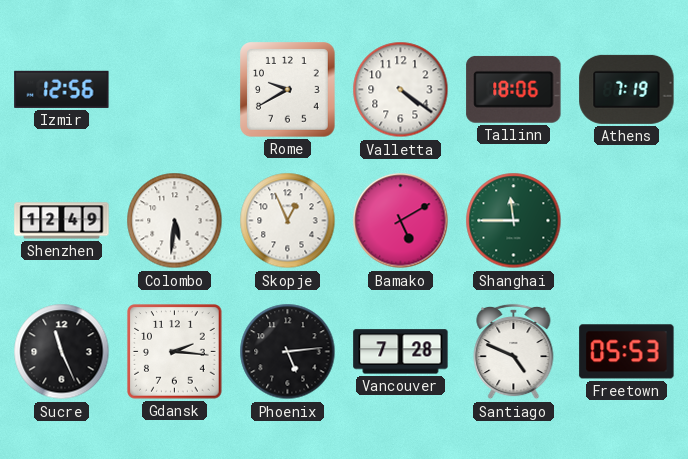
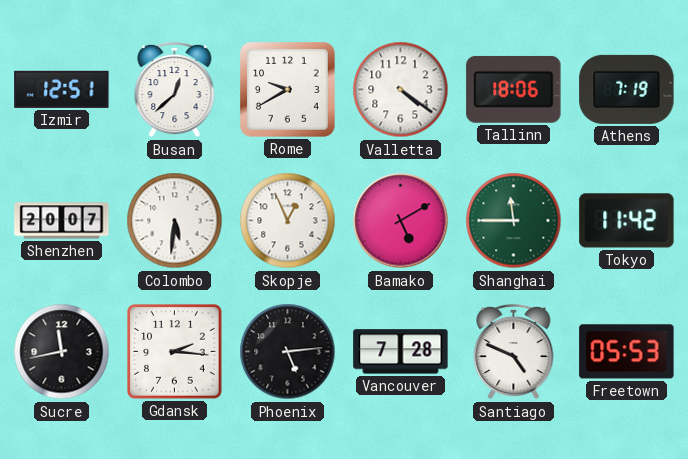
Izmir: 12:56 -> 12:51 (62, 89)
Busan: none -> 12:38 (175, 90)
Shenzhen: 12:49 -> 20:07 (62, 221)
Tokyo: none -> 11:42 (627, 221)
Sucre: 11:26 -> 11:43 (62, 352)
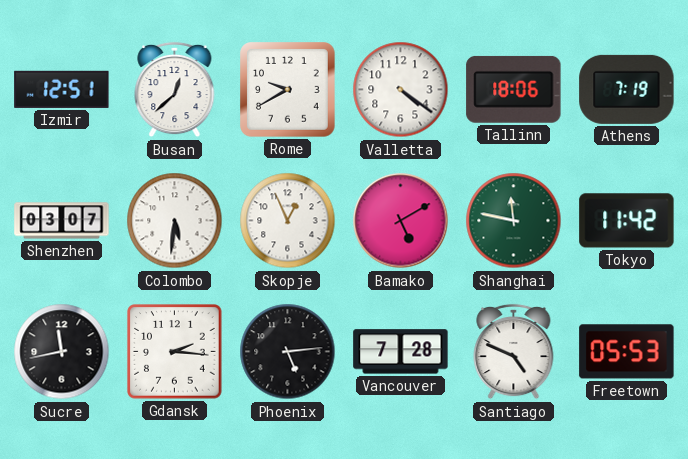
Shenzhen: 20:07 -> 03:07 (62, 221)
Shanghai: 11:45 -> 11:47 (514, 221)
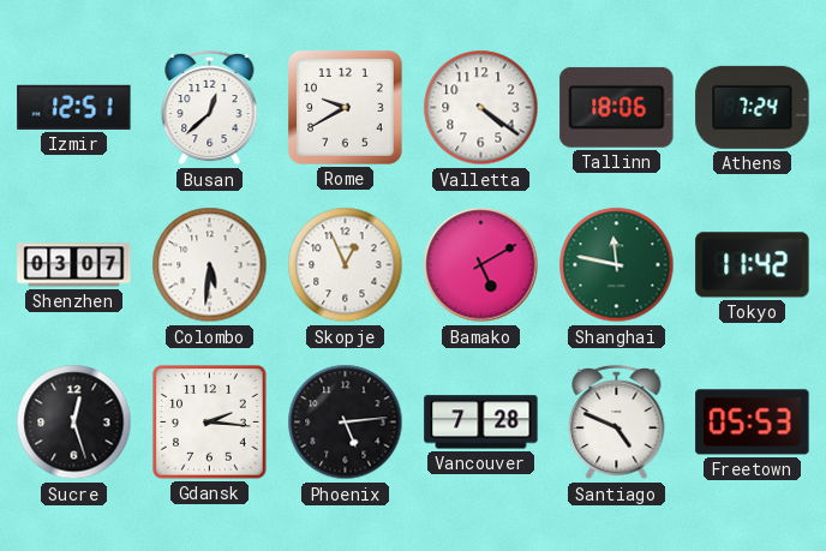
Athens: 7:19 -> 7:24 (753, 107)
Sucre: 11:43 -> 12:27 (74, 423)
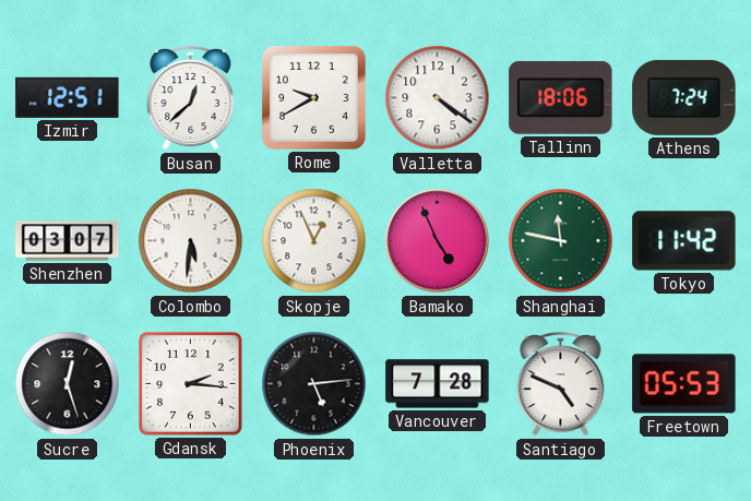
Bamako: 5:10 -> 4:56 (438, 241)
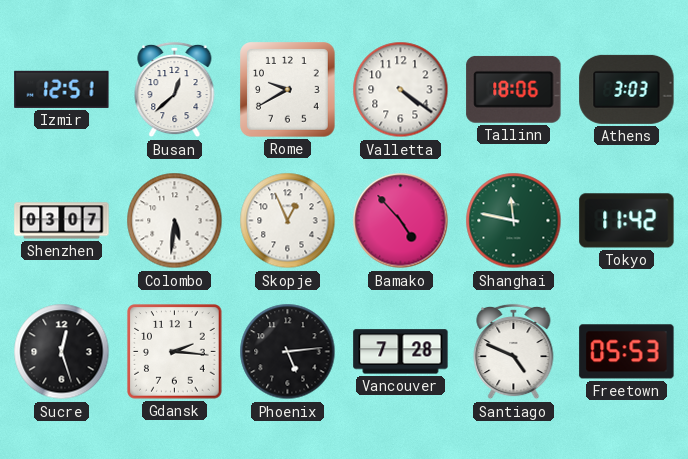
Athens: 7:24 -> 3:03 (627, 89)
Bamako: 4:56 -> 4:53 (401, 221)
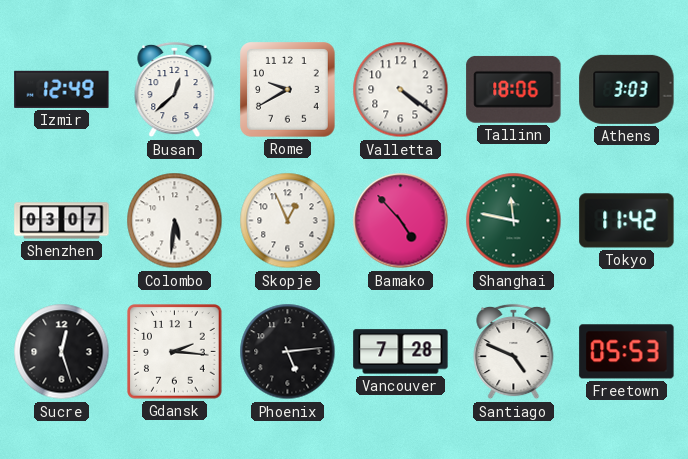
Izmir: 12:51 -> 12:49 (62, 89)
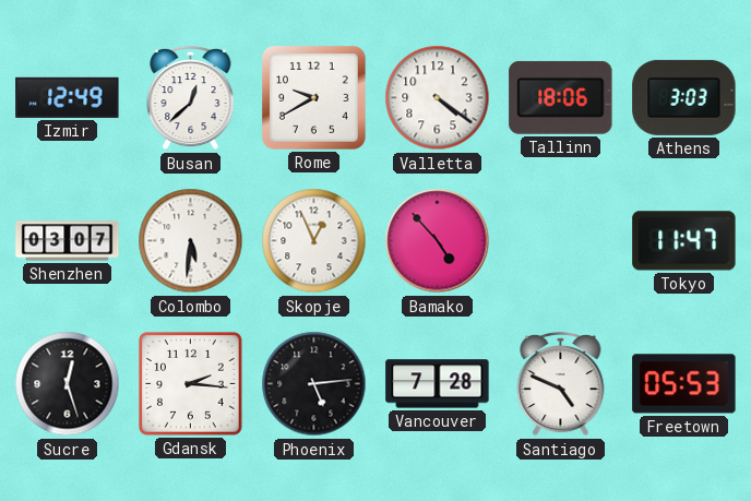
Shanghai: 11:47 -> none (514, 221)
Tokyo: 11:42 -> 11:47 (684, 241)
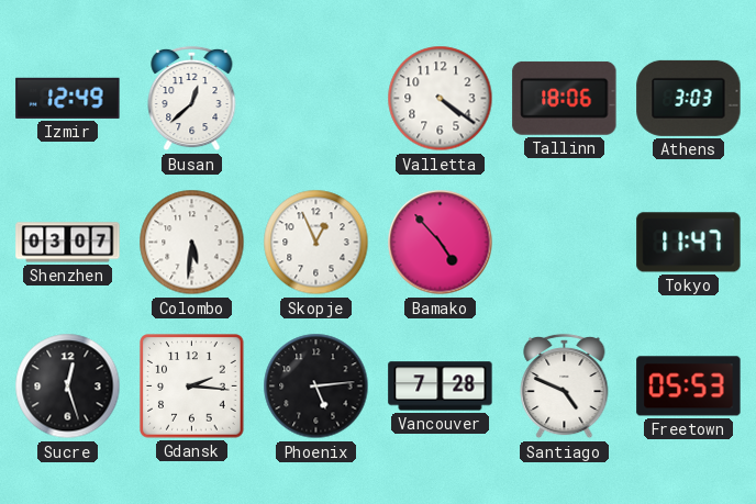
Rome: 9:40 -> none (314, 98)
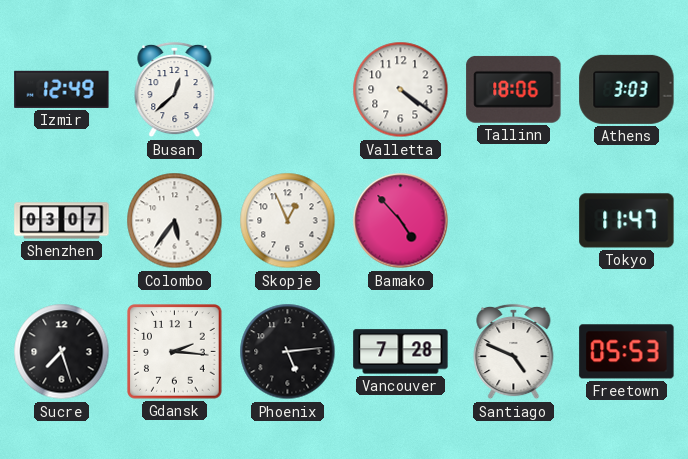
Colombo: 5:31 -> 5:36 (175, 221)
Sucre: 12:27 -> 7:27 (62, 352)
